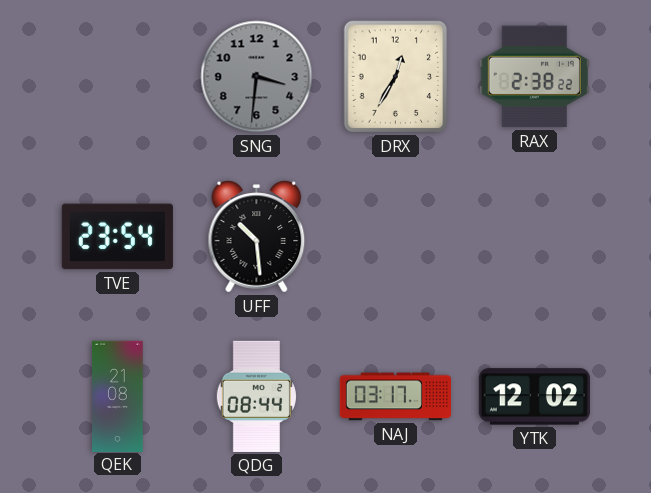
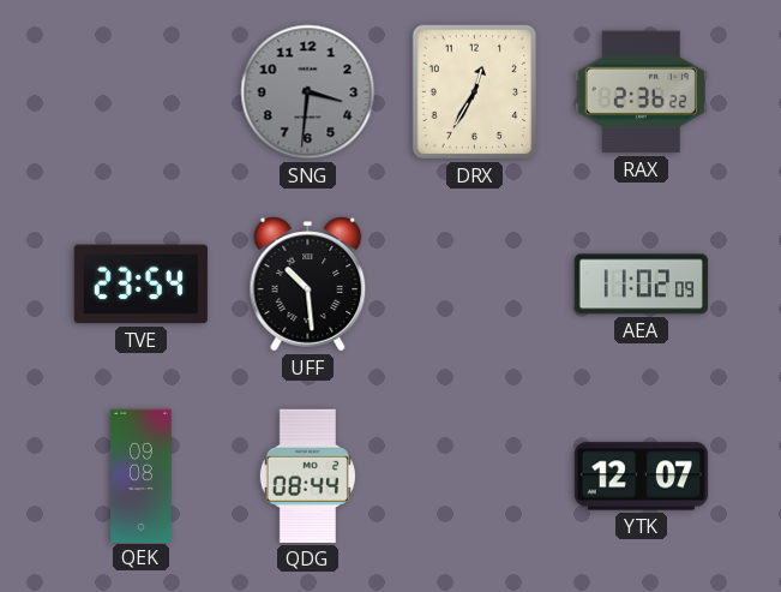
RAX: 2:38 -> 2:36 (641, 92)
AEA: none -> 11:02 (641, 285)
QEK: 21:08 -> 09:08 (142, 476)
NAJ: 03:17 -> none (395, 397)
YTK: 12:02 -> 12:07 (641, 477)
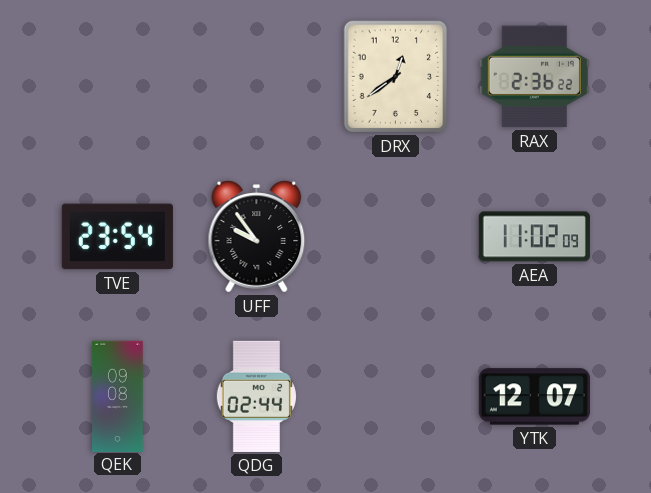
SNG: 3:31 -> none (308, 92)
DRX: 12:35 -> 12:39 (396, 77)
UFF: 10:29 -> 9:54 (257, 237)
QDG: 08:44 -> 02:44 (256, 396)
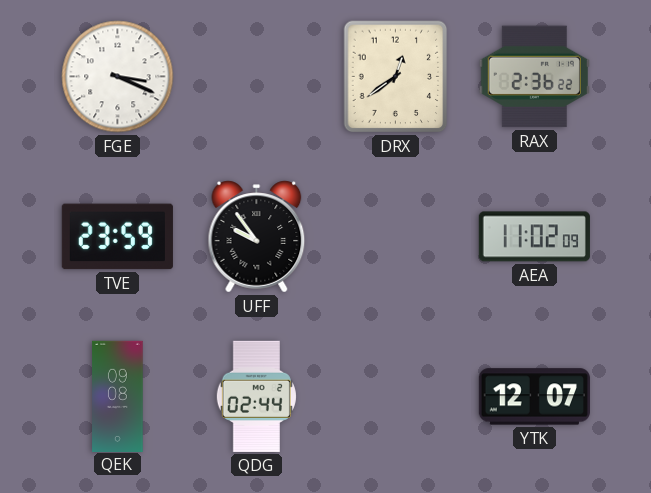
FGE: none -> 3:19 (118, 77)
TVE: 23:54 -> 23:59 (117, 237)
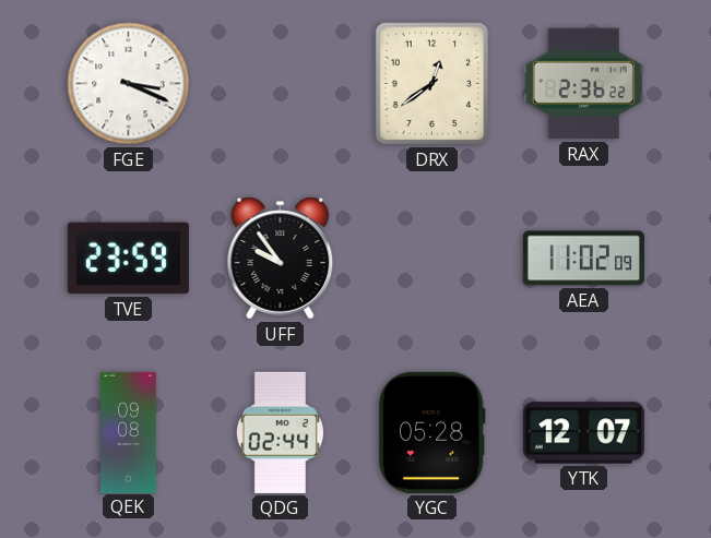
YGC: none -> 05:28 (431, 432)
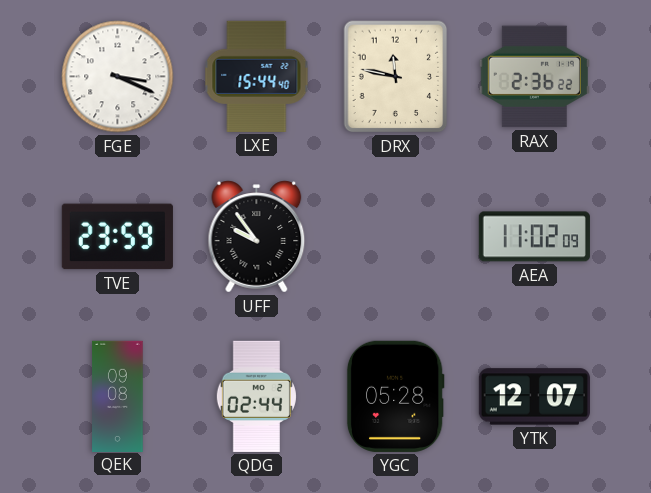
LXE: none -> 15:44 (257, 76)
DRX: 12:39 -> 11:47 (396, 77)
